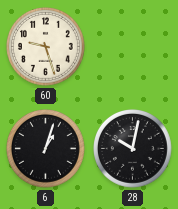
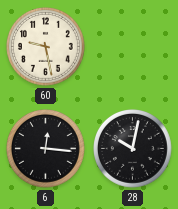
60: 9:27 -> 9:28 (46, 47)
6: 1:03 -> 12:16 (46, 149)
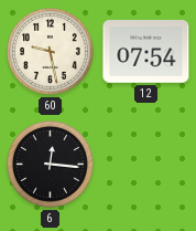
12: none -> 07:54 (146, 52)
28: 10:02 -> none (133, 149)
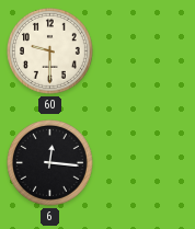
60: 9:28 -> 9:30 (50, 51)
12: 07:54 -> none (146, 52)
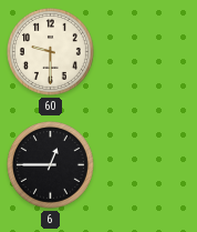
6: 12:16 -> 12:45 (51, 165)
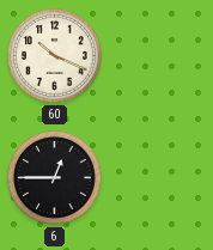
60: 9:30 -> 10:19 (55, 56)
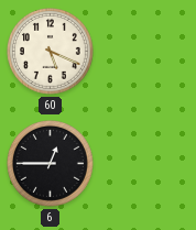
60: 10:19 -> 5:19 (51, 52)
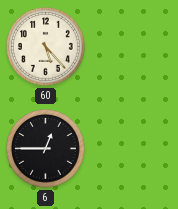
60: 5:19 -> 5:23 (46, 47)
